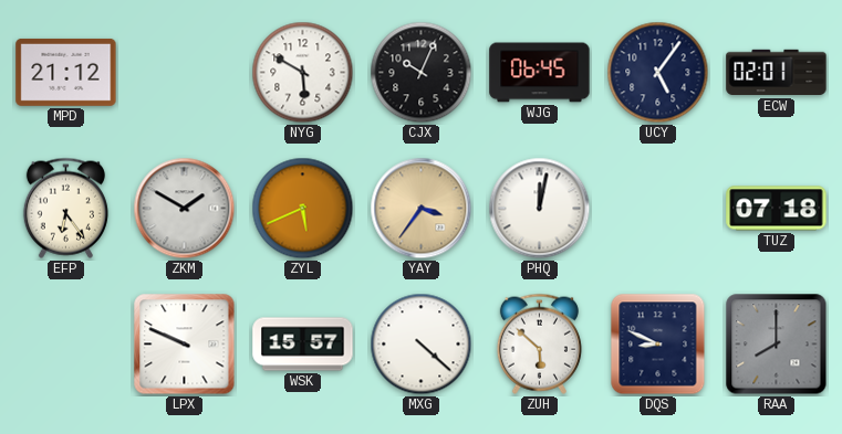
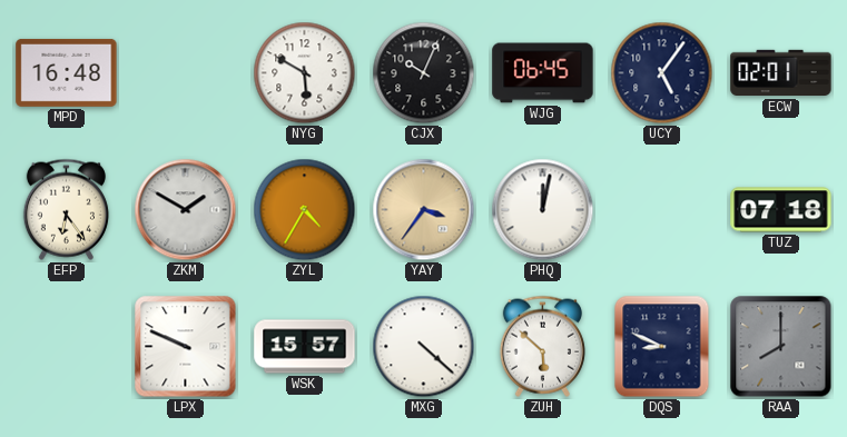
MPD: 21:12 -> 16:48 (67, 72)
ZYL: 5:41 -> 4:35 (305, 210)
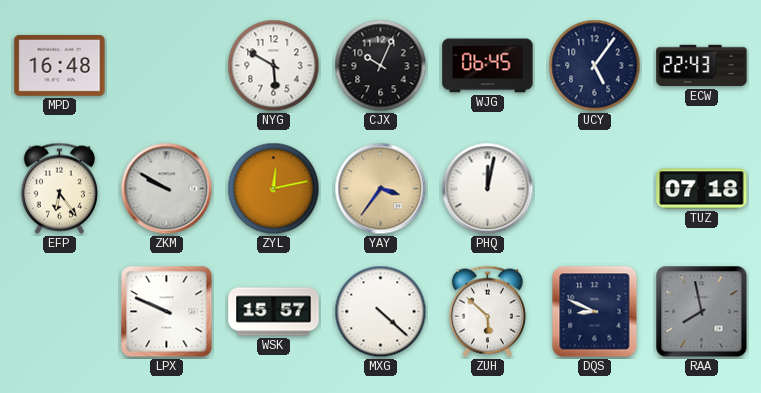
ECW: 02:01 -> 22:43 (702, 66)
ZKM: 1:50 -> 9:50 (167, 189)
ZYL: 4:35 -> 12:13 (274, 189)
RAA: 8:00 -> 7:58 (702, 312)
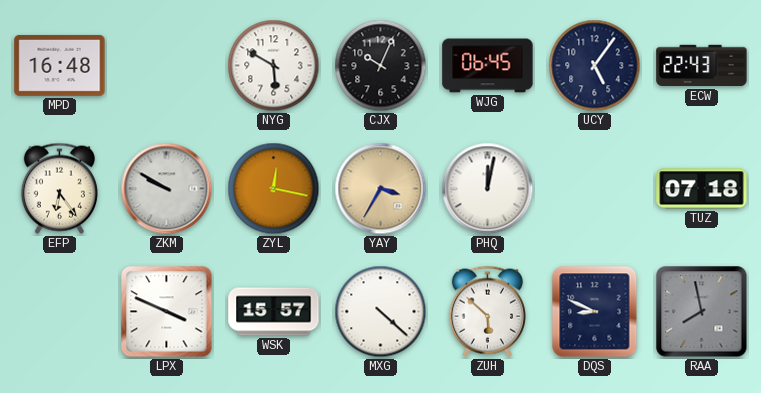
ZYL: 12:13 -> 12:17 (274, 189)
YAY: 3:36 -> 3:35 (381, 189)
LPX: 9:49 -> 3:49 (167, 312)
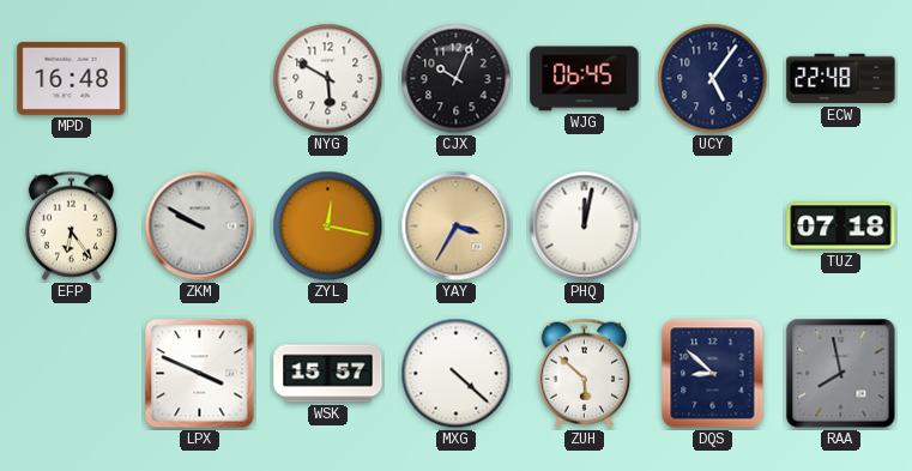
ECW: 22:43 -> 22:48 (841, 79)
DQS: 8:49 -> 8:52 (713, 374)
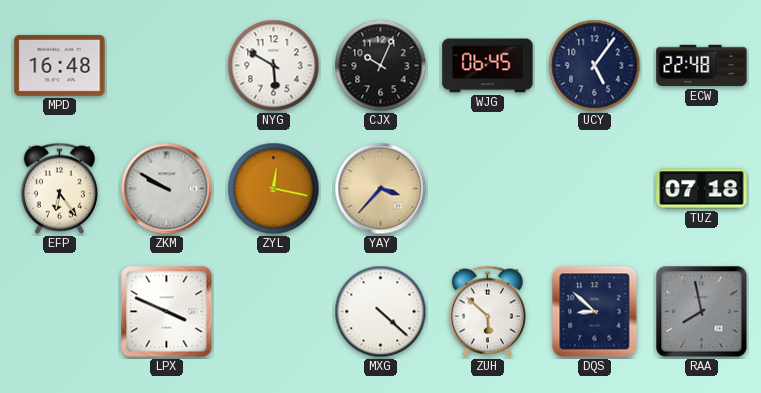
YAY: 3:35 -> 3:37 (381, 189)
PHQ: 12:02 -> none (585, 227)
WSK: 15:57 -> none (328, 374)
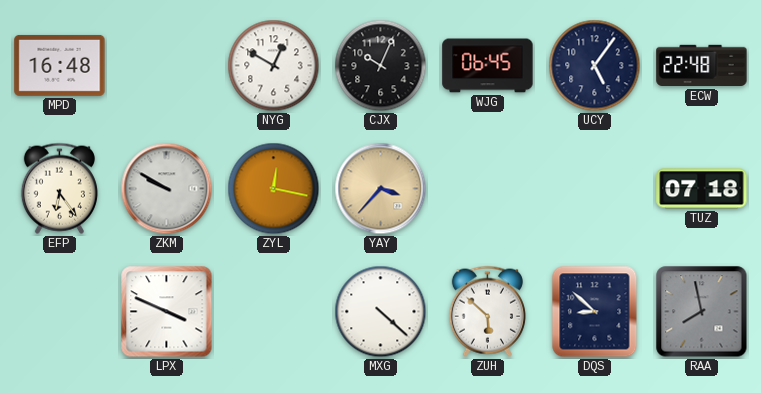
NYG: 5:50 -> 12:50 (274, 66)
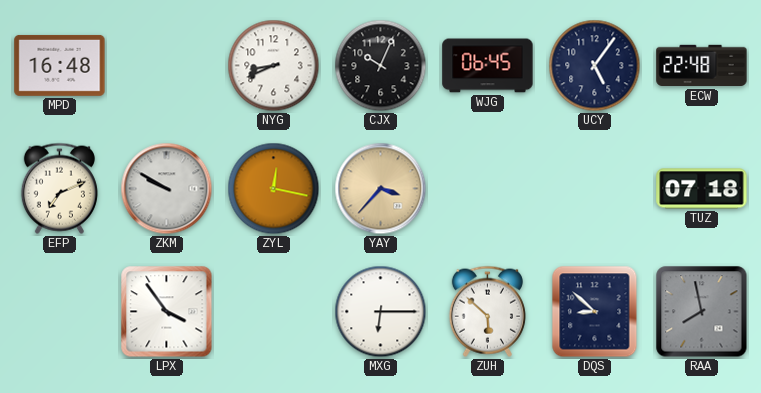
NYG: 12:50 -> 8:41 (274, 66)
EFP: 6:24 -> 7:11 (59, 188)
LPX: 3:49 -> 3:54 (167, 312)
MXG: 4:22 -> 6:15 (381, 312)
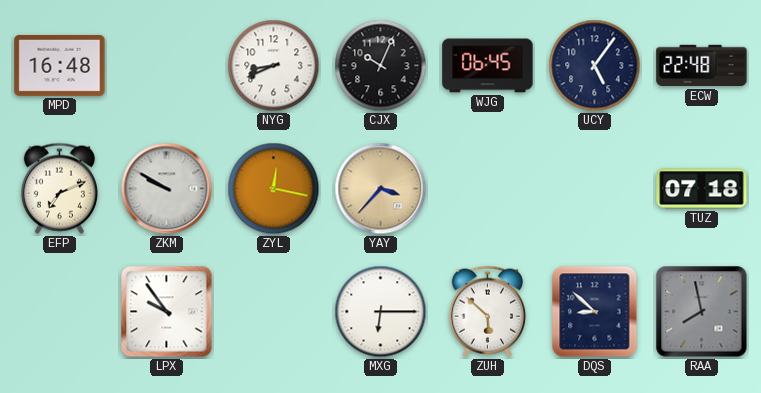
LPX: 3:54 -> 9:54 (167, 312)
